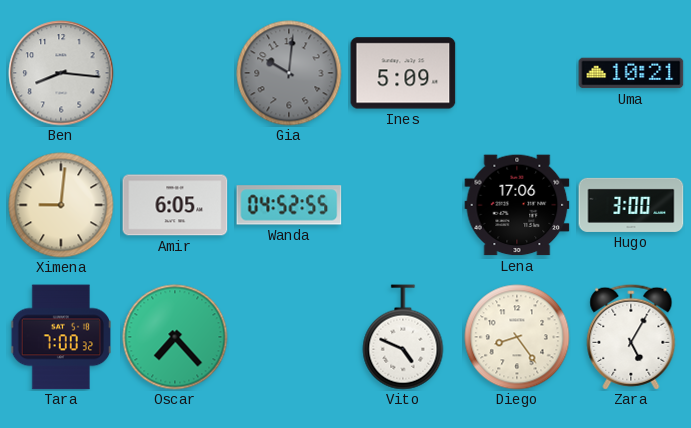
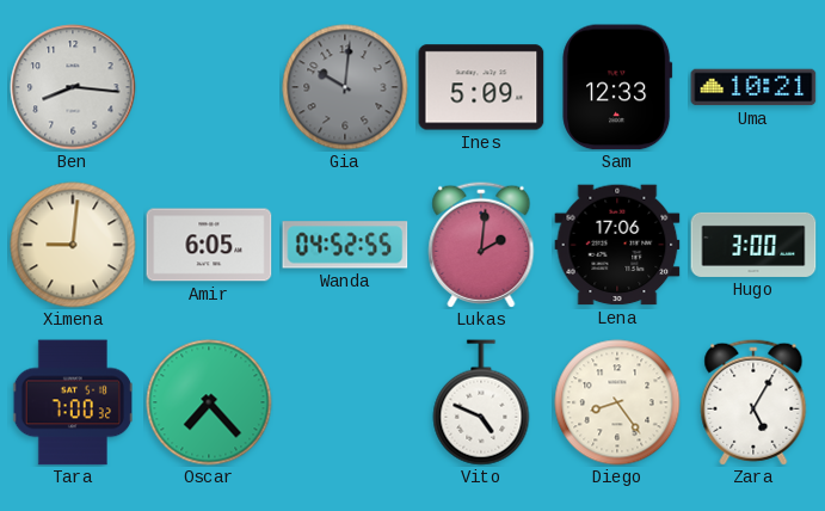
Sam: none -> 12:33 (617, 87)
Lukas: none -> 2:01 (481, 245)
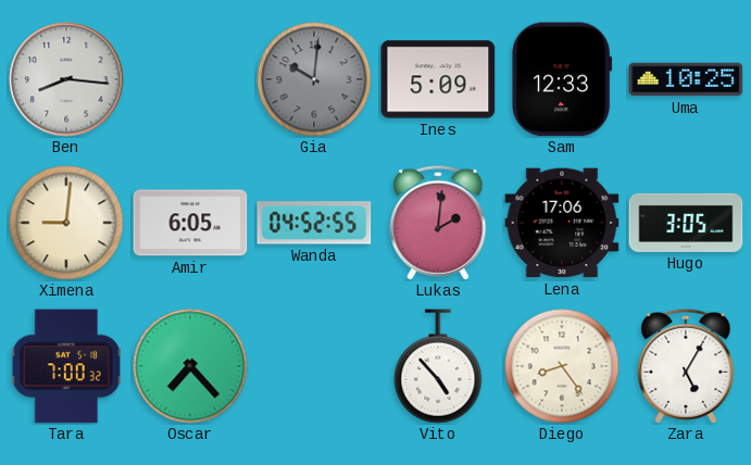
Uma: 10:21 -> 10:25 (686, 79)
Hugo: 3:00 -> 3:05 (686, 223)
Vito: 4:49 -> 4:53 (438, 366)
